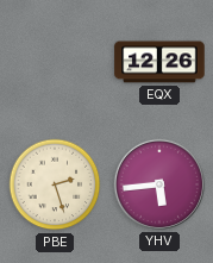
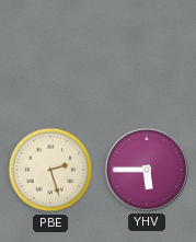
EQX: 12:26 -> none (159, 62)
YHV: 5:44 -> 5:45 (147, 170)
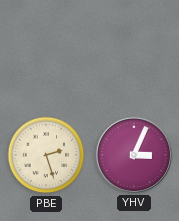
YHV: 5:45 -> 3:04 (134, 155)
